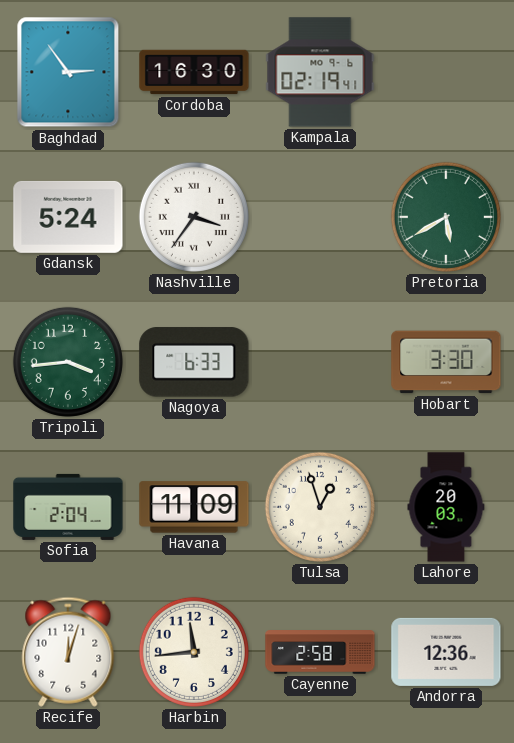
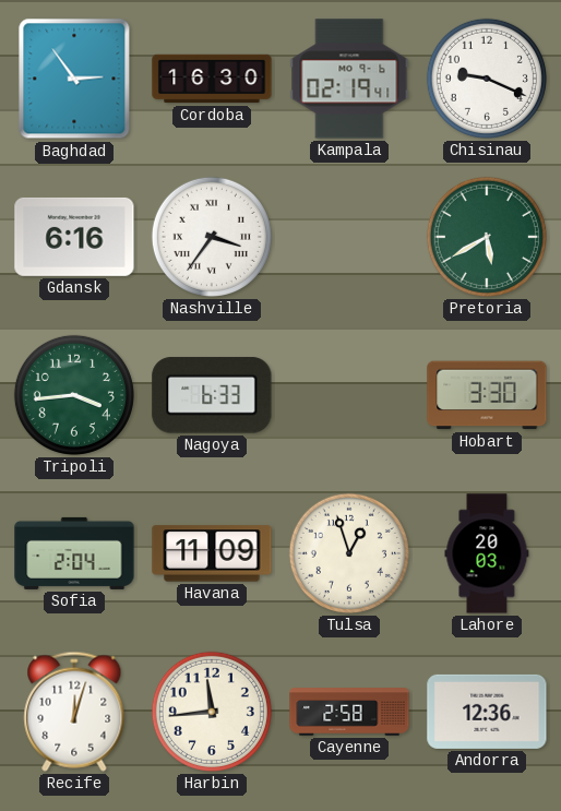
Chisinau: none -> 9:19 (487, 79)
Gdansk: 5:24 -> 6:16 (74, 237)
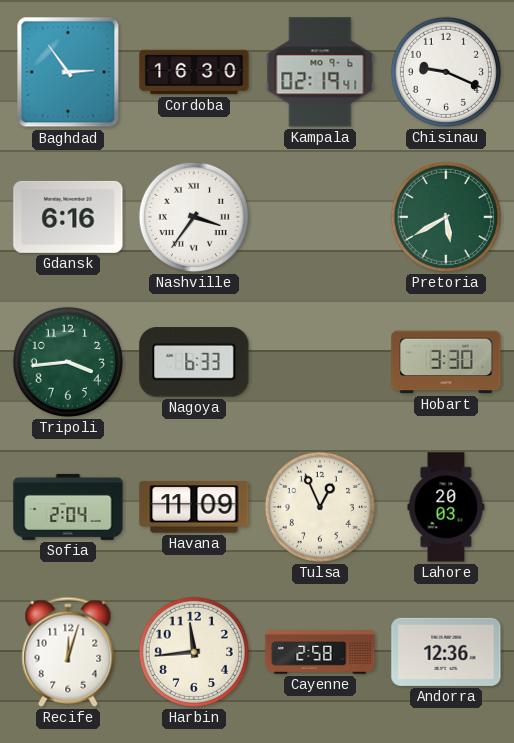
Tulsa: 12:57 -> 12:56 (320, 507)
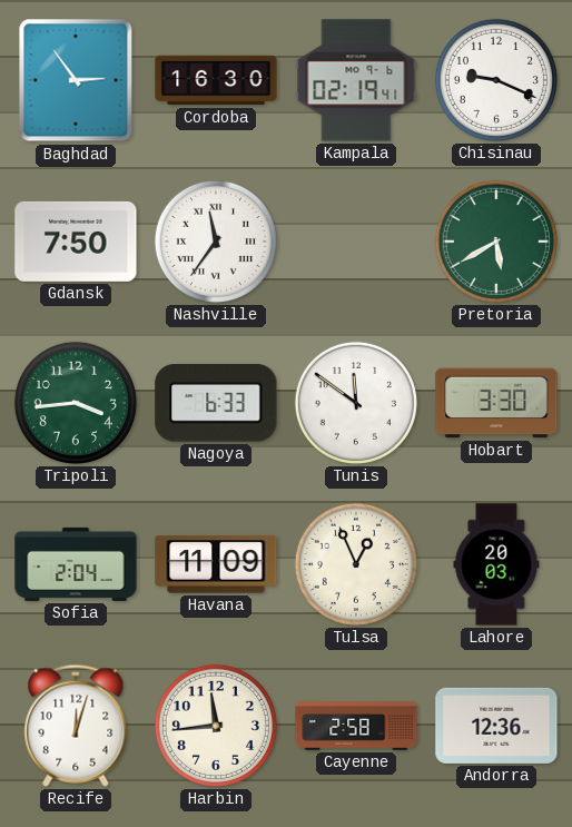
Gdansk: 6:16 -> 7:50 (76, 242)
Nashville: 3:36 -> 11:36 (216, 242)
Tunis: none -> 11:51 (356, 403)
